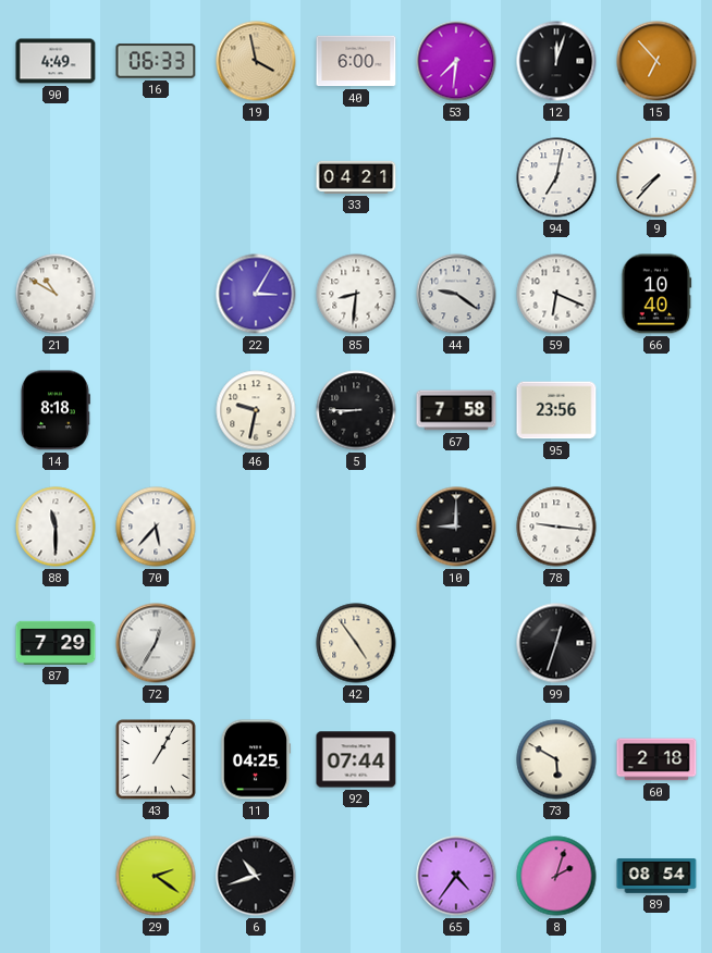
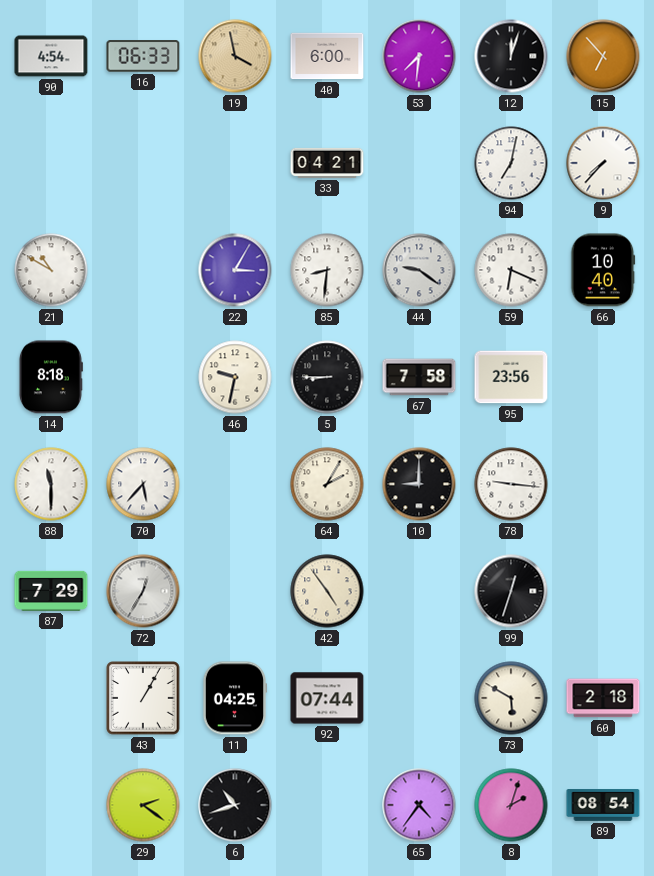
90: 4:49 -> 4:54 (51, 56)
64: none -> 2:05 (327, 484)
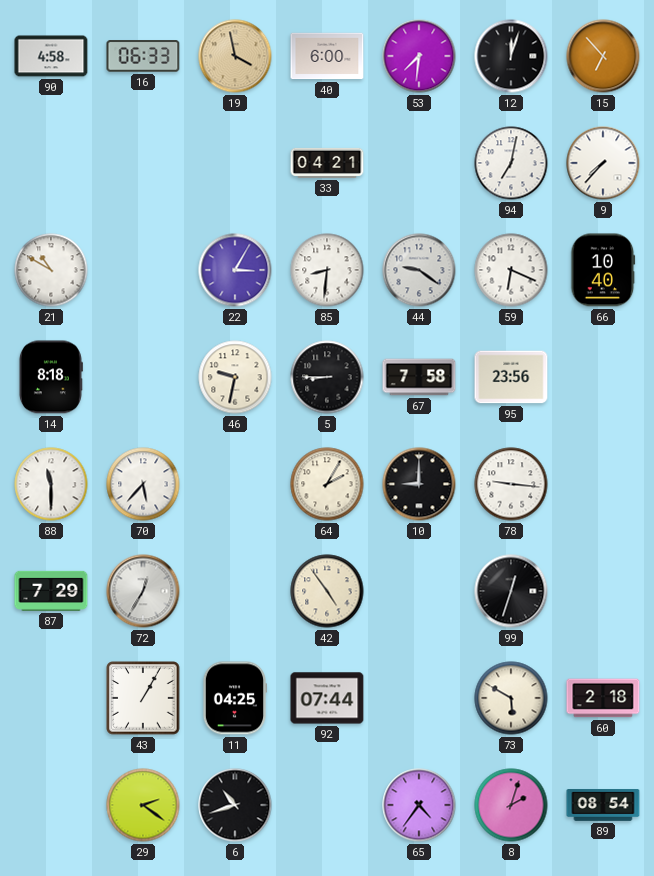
90: 4:54 -> 4:58 (51, 56)
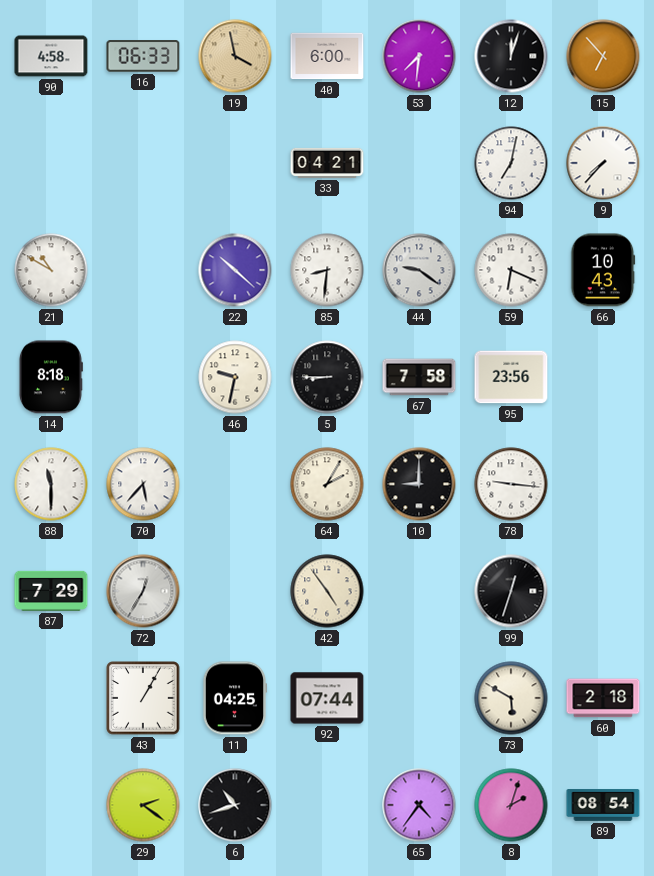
22: 3:05 -> 10:22 (235, 270)
66: 10:40 -> 10:43 (603, 270)
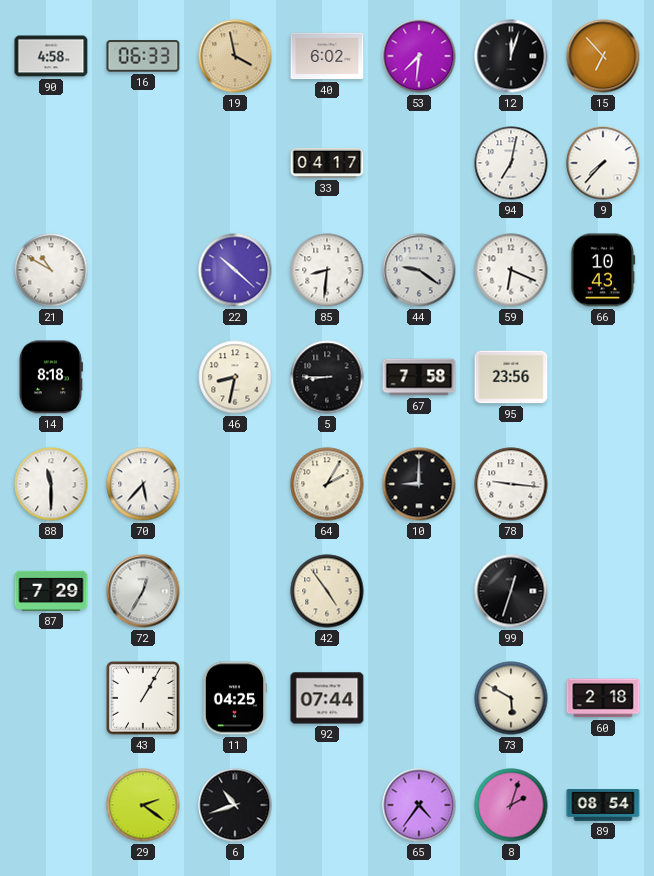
40: 6:00 -> 6:02 (327, 56)
33: 04:21 -> 04:17 (327, 163)
46: 9:32 -> 8:32 (235, 377)
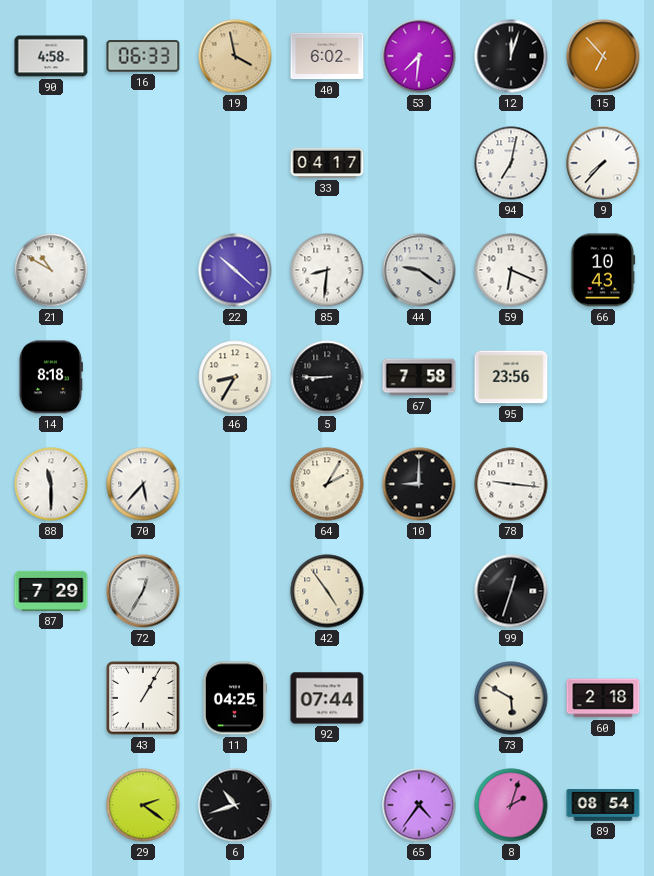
46: 8:32 -> 8:35 (235, 377)
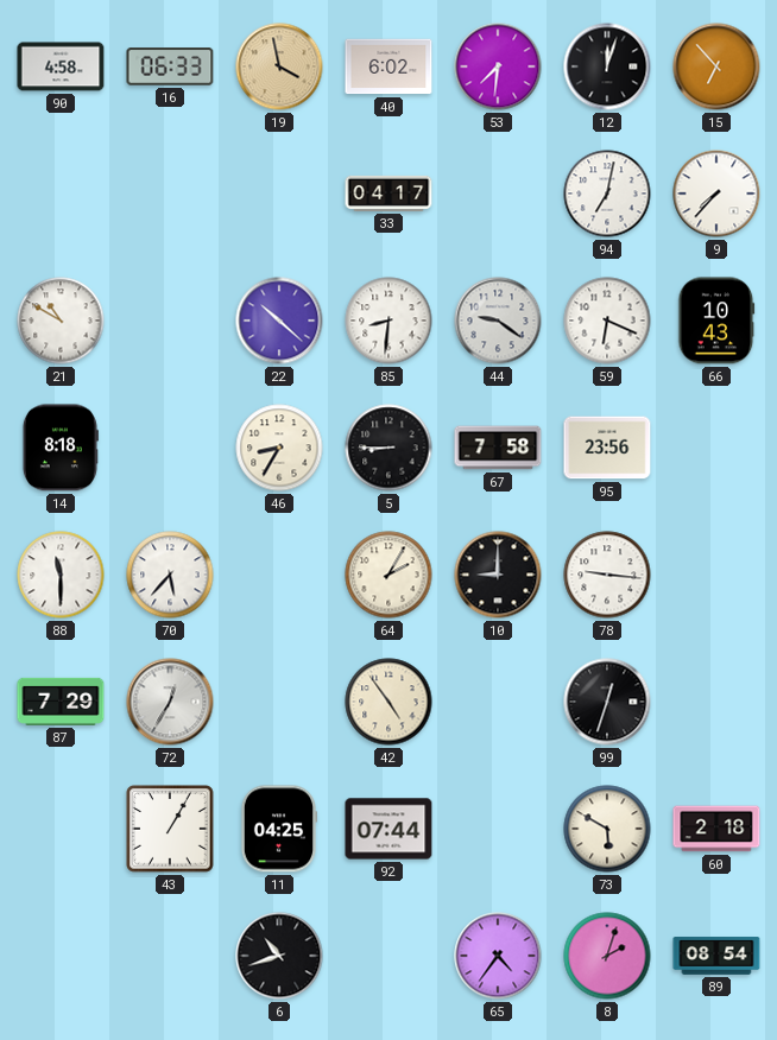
29: 2:21 -> none (143, 805)
